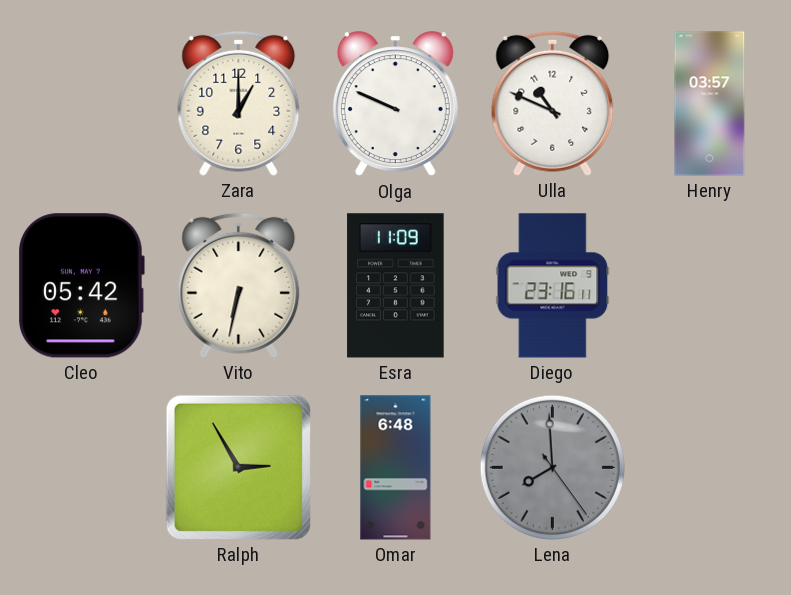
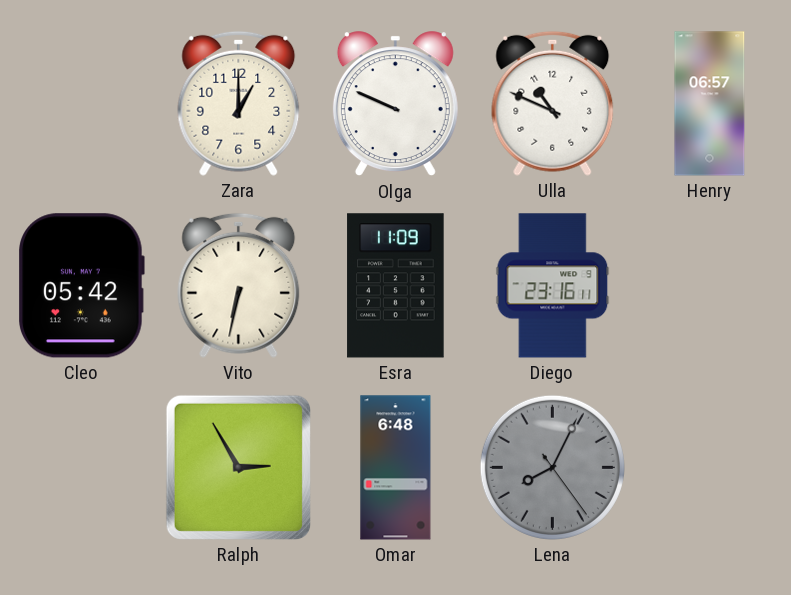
Henry: 03:57 -> 06:57 (710, 104)
Lena: 7:59 -> 8:04 (552, 467)
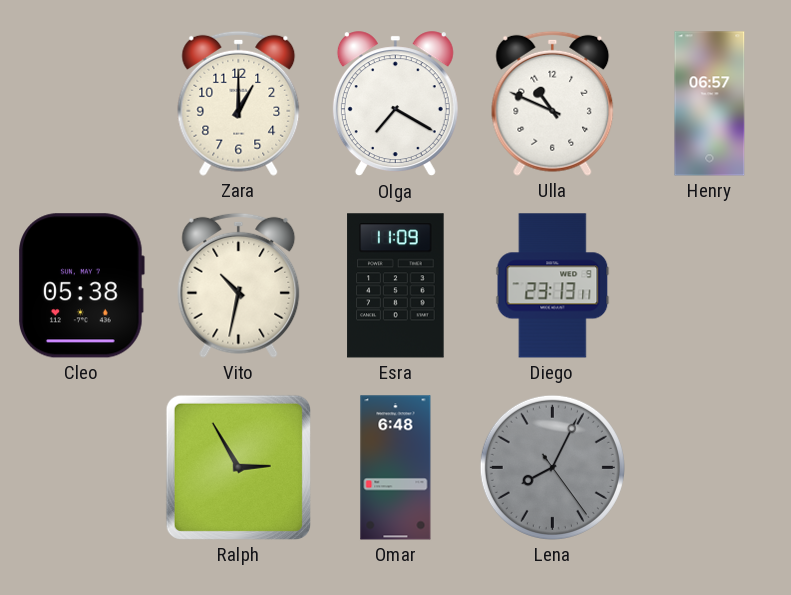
Olga: 9:49 -> 7:20 (395, 104)
Cleo: 05:42 -> 05:38 (81, 286)
Vito: 6:32 -> 10:32 (239, 285)
Diego: 23:16 -> 23:13 (553, 286)
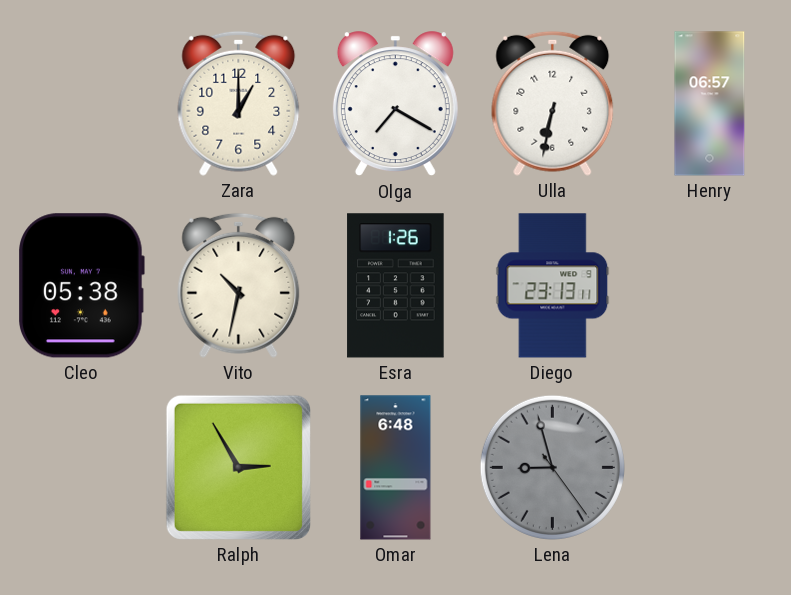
Ulla: 10:49 -> 6:32 (553, 103)
Esra: 11:09 -> 1:26 (396, 286)
Lena: 8:04 -> 8:57 (552, 467)
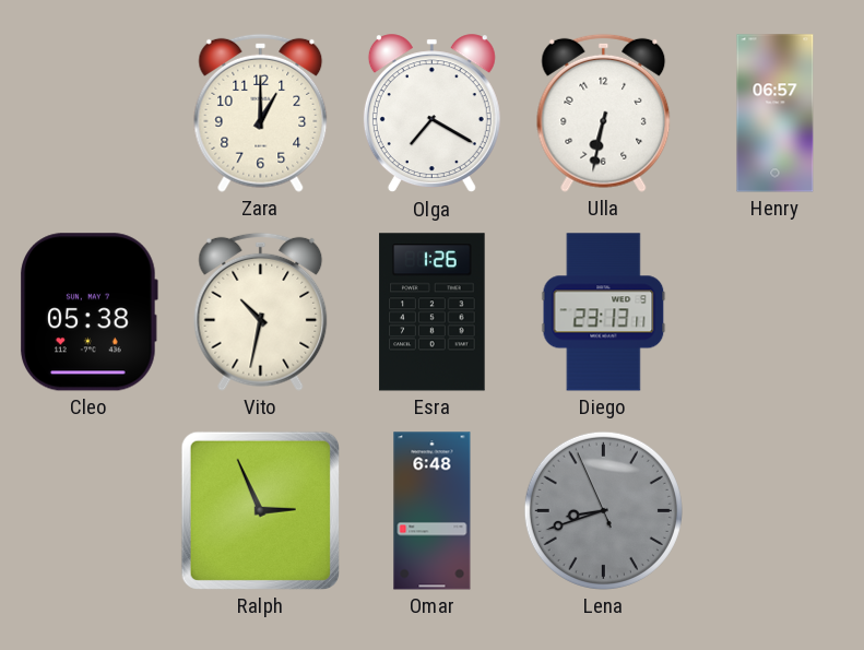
Ralph: 2:55 -> 2:56 (260, 510)
Lena: 8:57 -> 8:41 (603, 510)
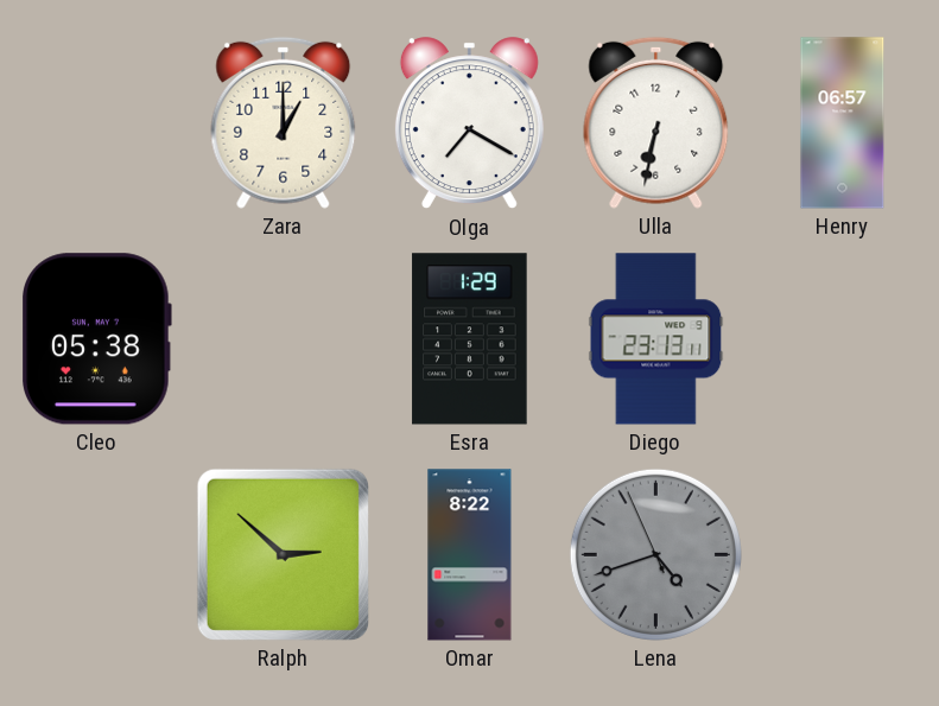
Vito: 10:32 -> none (261, 311)
Esra: 1:26 -> 1:29 (470, 339)
Ralph: 2:56 -> 2:52 (283, 554)
Omar: 6:48 -> 8:22 (470, 555)
Lena: 8:41 -> 4:41 (655, 554)
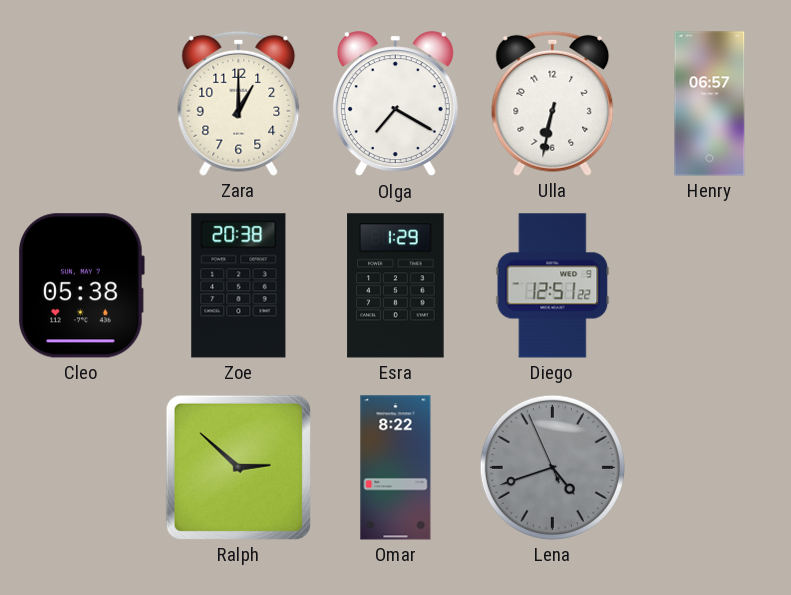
Zoe: none -> 20:38 (239, 286)
Diego: 23:13 -> 12:51 (553, 286)
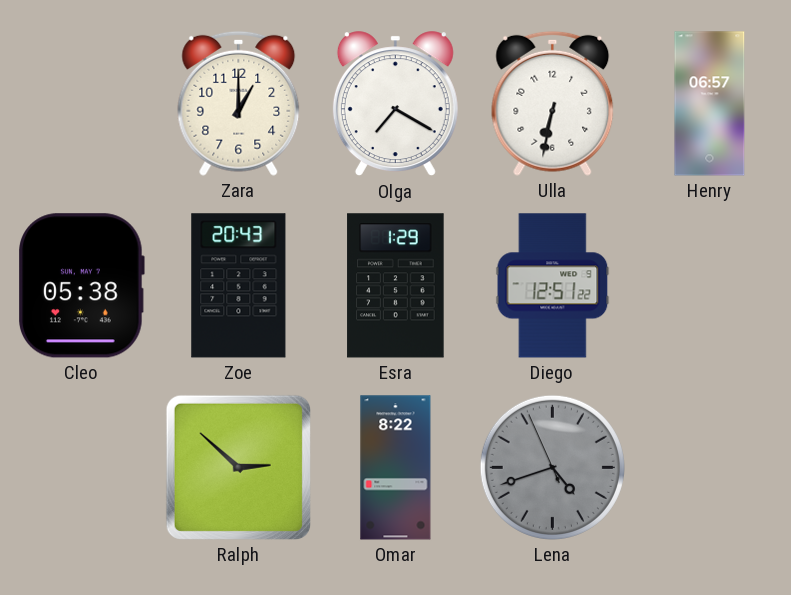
Zoe: 20:38 -> 20:43 (239, 286)
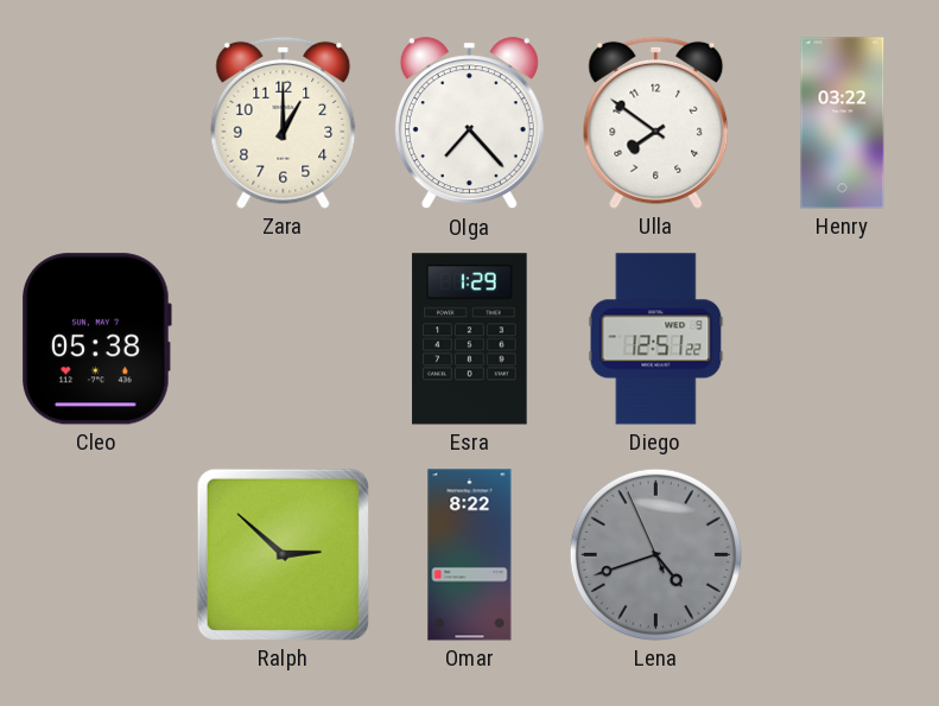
Olga: 7:20 -> 7:23 (469, 123)
Ulla: 6:32 -> 7:51 (656, 122)
Henry: 06:57 -> 03:22 (843, 123)
Zoe: 20:43 -> none (239, 286)
